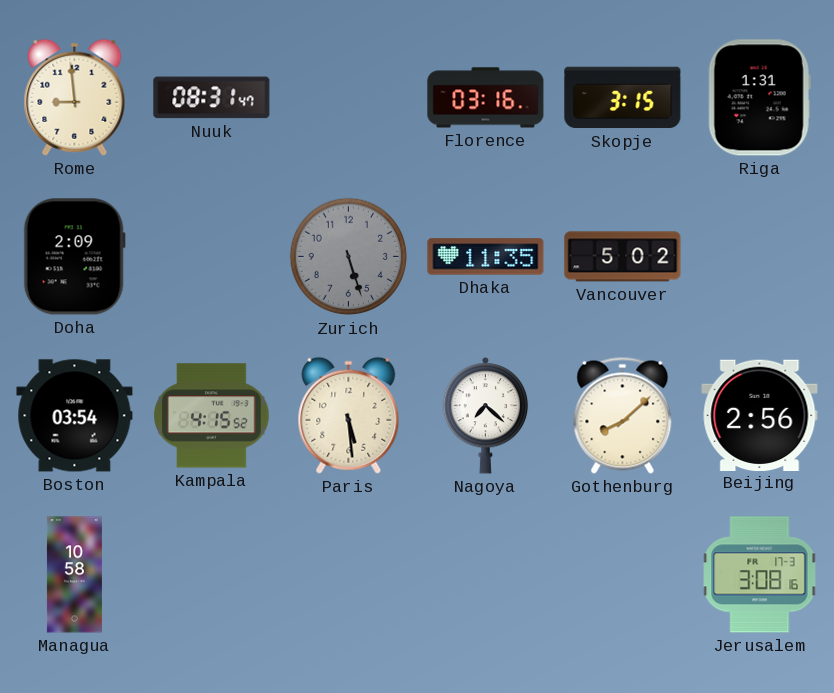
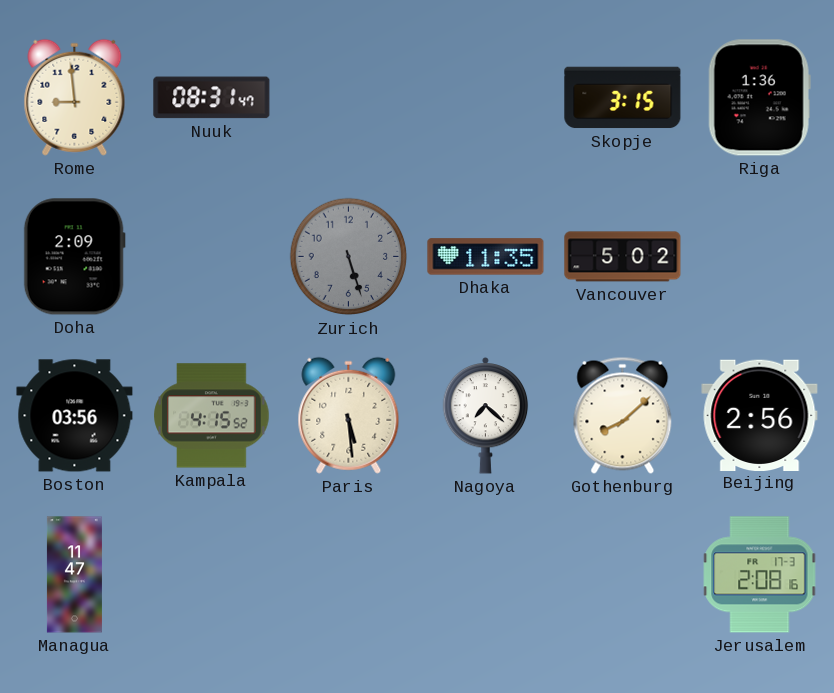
Florence: 03:16 -> none (486, 98)
Riga: 1:31 -> 1:36 (759, 98)
Boston: 03:54 -> 03:56 (75, 416)
Managua: 10:58 -> 11:47 (74, 575)
Jerusalem: 3:08 -> 2:08 (760, 575)
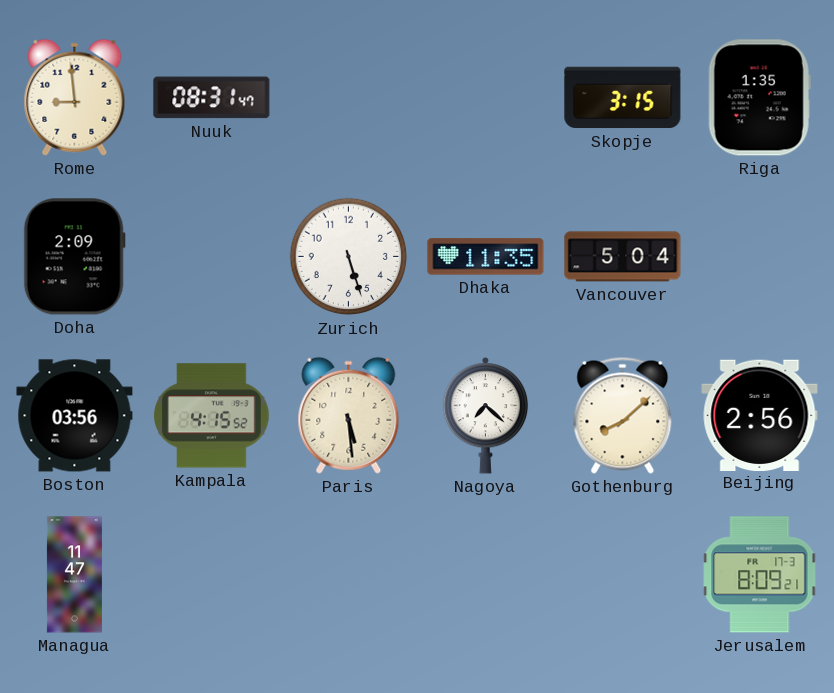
Riga: 1:36 -> 1:35 (759, 98)
Zurich dial: grey -> white (349, 257)
Vancouver: 5:02 -> 5:04 (623, 257)
Jerusalem: 2:08 -> 8:09 (760, 575)
